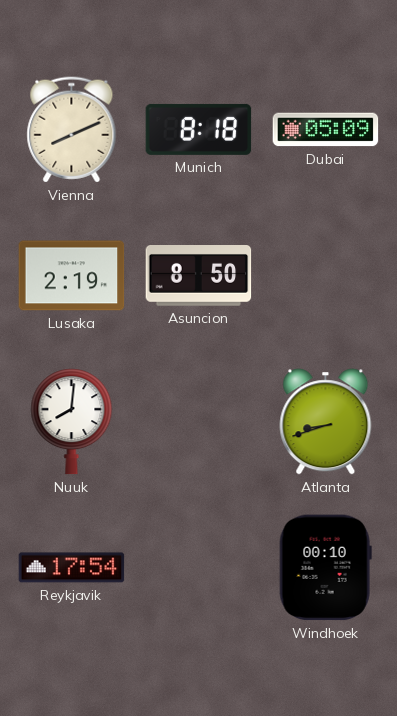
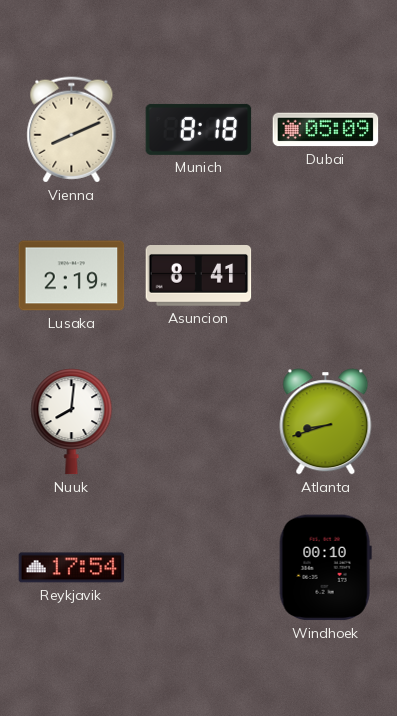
Asuncion: 8:50 -> 8:41 (199, 276)
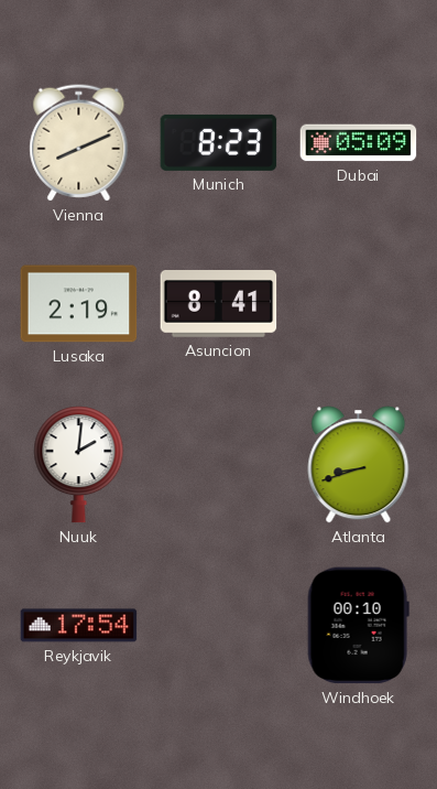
Munich: 8:18 -> 8:23 (219, 142)
Nuuk: 8:01 -> 2:01 (79, 465)
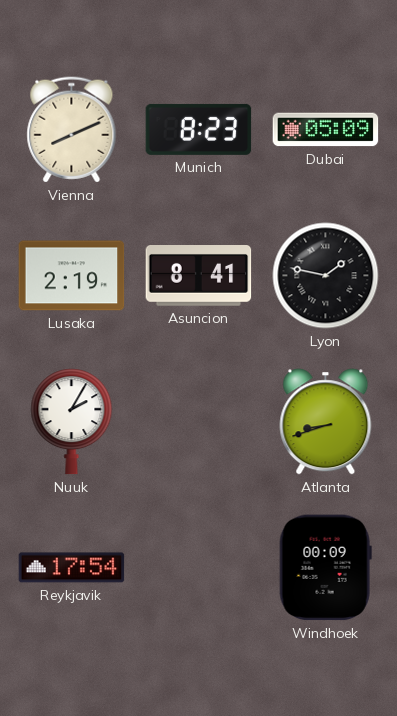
Lyon: none -> 1:47 (326, 276)
Nuuk: 2:01 -> 2:05 (72, 422)
Windhoek: 00:10 -> 00:09 (325, 568)
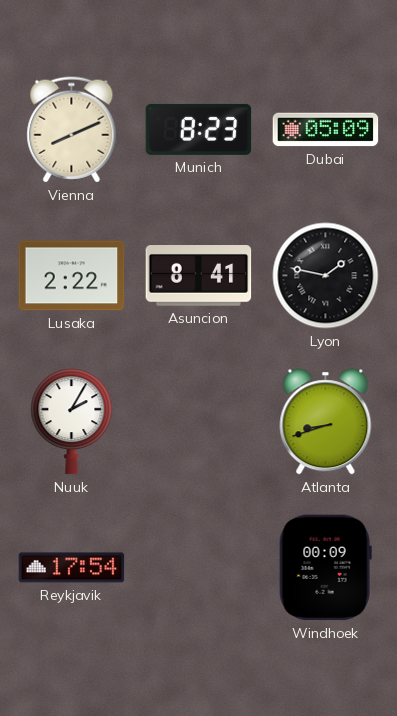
Lusaka: 2:19 -> 2:22 (72, 276)
